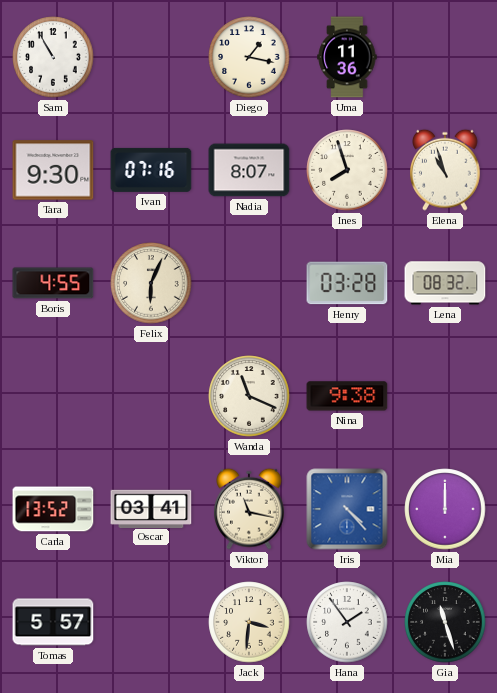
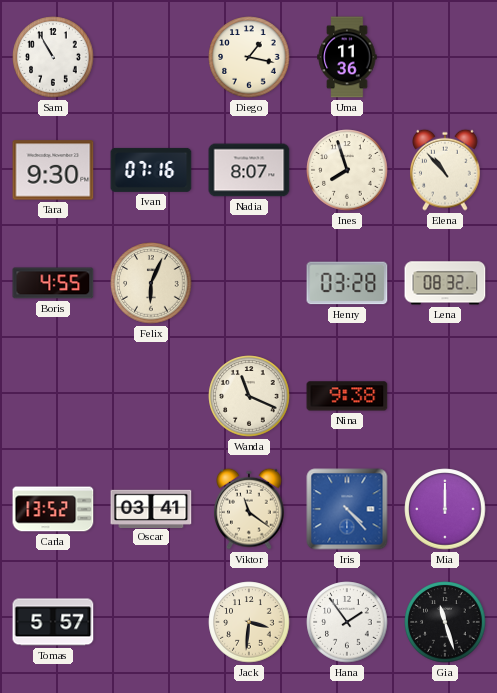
Elena: 10:57 -> 10:53 (446, 170)
Viktor: 11:17 -> 11:21 (250, 509)
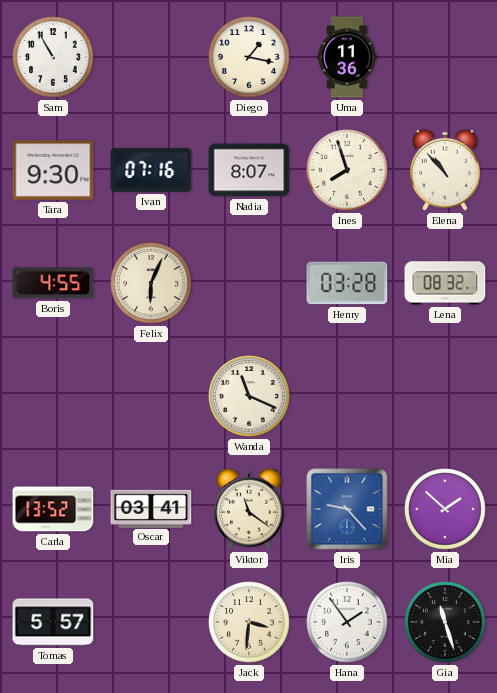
Nina: 9:38 -> none (347, 396)
Iris: 4:23 -> 9:23 (347, 509)
Mia: 12:00 -> 1:52 (445, 509)
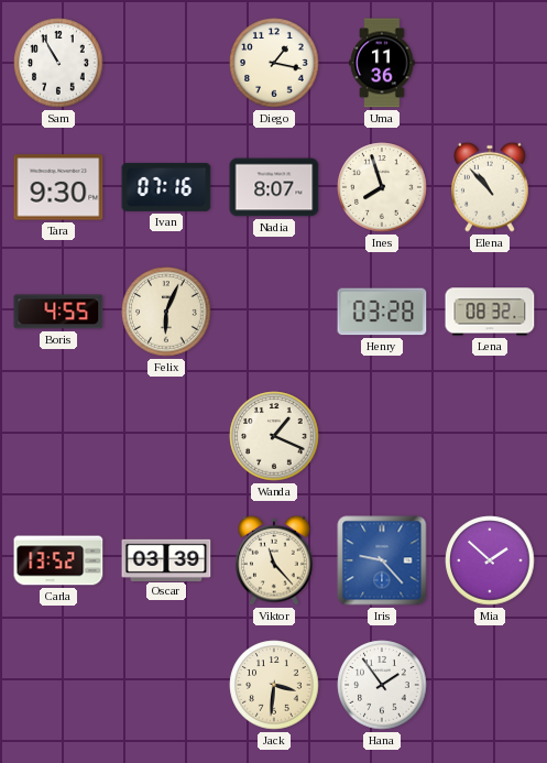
Wanda: 11:19 -> 1:19 (274, 436)
Oscar: 03:41 -> 03:39 (166, 559)
Viktor: 11:21 -> 11:23 (275, 560)
Tomas: 5:57 -> none (53, 622)
Gia: 11:27 -> none (445, 622)
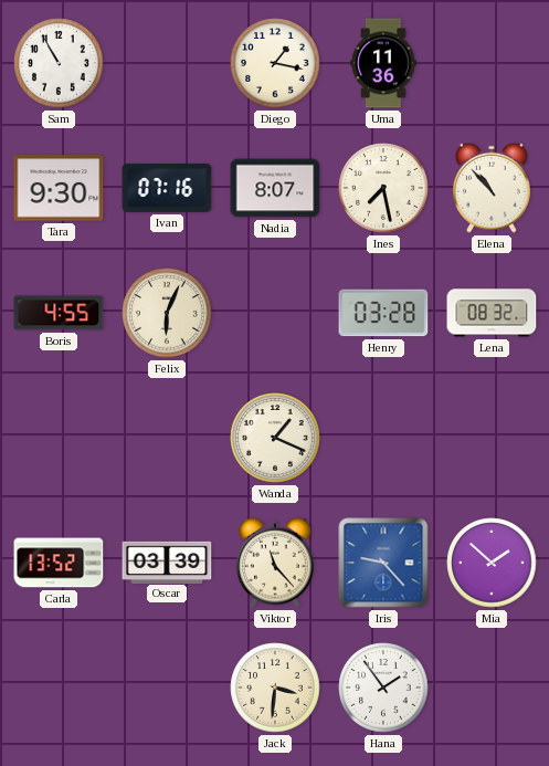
Ines: 7:57 -> 7:28 (383, 188)
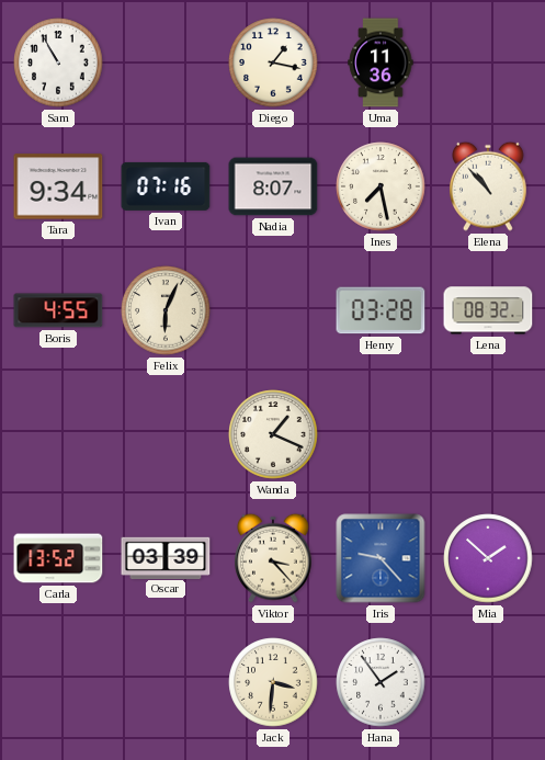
Tara: 9:30 -> 9:34 (58, 186)
Viktor: 11:23 -> 3:23 (274, 558)
